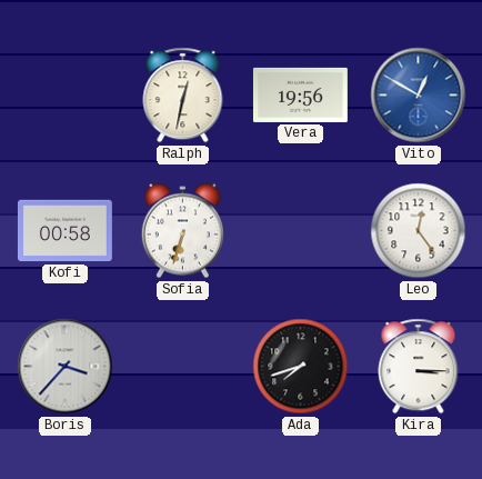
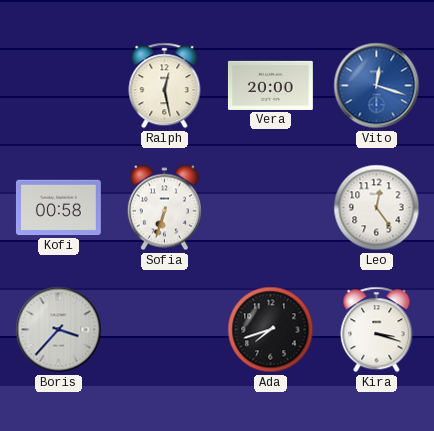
Ralph: 12:32 -> 12:28 (165, 86)
Vera: 19:56 -> 20:00 (270, 85)
Vito: 12:50 -> 12:18 (377, 86)
Kira: 3:15 -> 3:18 (377, 330)
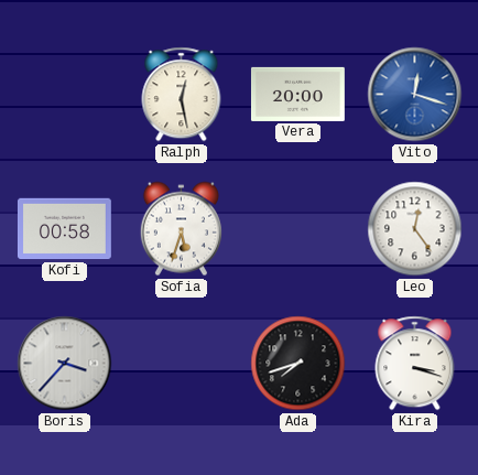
Sofia: 6:33 -> 5:33 (181, 229)
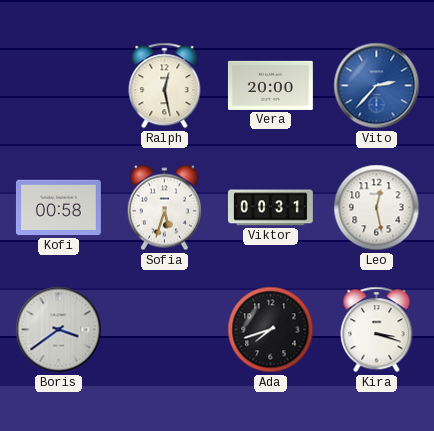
Vito: 12:18 -> 2:37 (377, 86)
Viktor: none -> 00:31 (270, 208)
Leo: 12:24 -> 12:28 (377, 208)
Boris: 3:37 -> 3:39 (59, 330)
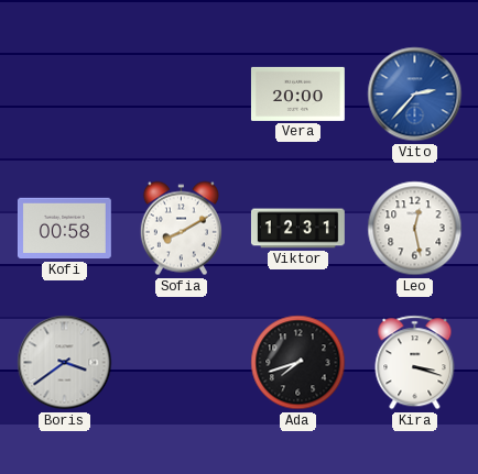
Ralph: 12:28 -> none (165, 86)
Sofia: 5:33 -> 8:10 (181, 229)
Viktor: 00:31 -> 12:31 (297, 229)
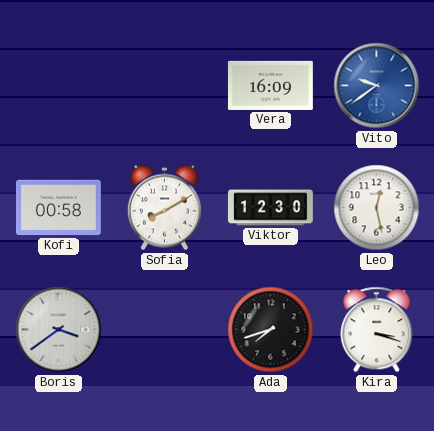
Vera: 20:00 -> 16:09 (270, 85)
Vito: 2:37 -> 9:39 (377, 86)
Viktor: 12:31 -> 12:30 (270, 208)
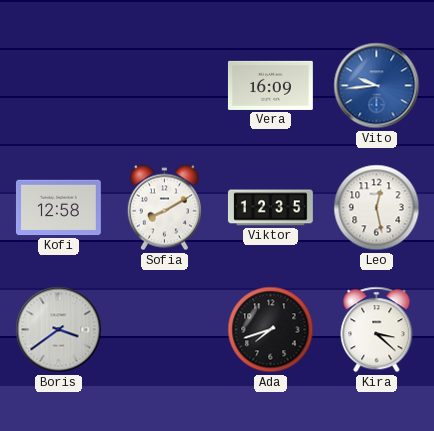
Vito: 9:39 -> 9:44 (377, 86)
Kofi: 00:58 -> 12:58 (58, 208)
Viktor: 12:30 -> 12:35 (270, 208)
Kira: 3:18 -> 3:22 (377, 330)
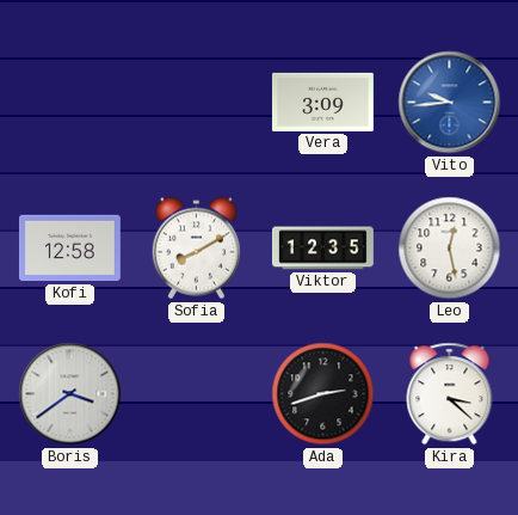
Vera: 16:09 -> 3:09 (322, 102)
Ada: 7:42 -> 2:42 (323, 394)
